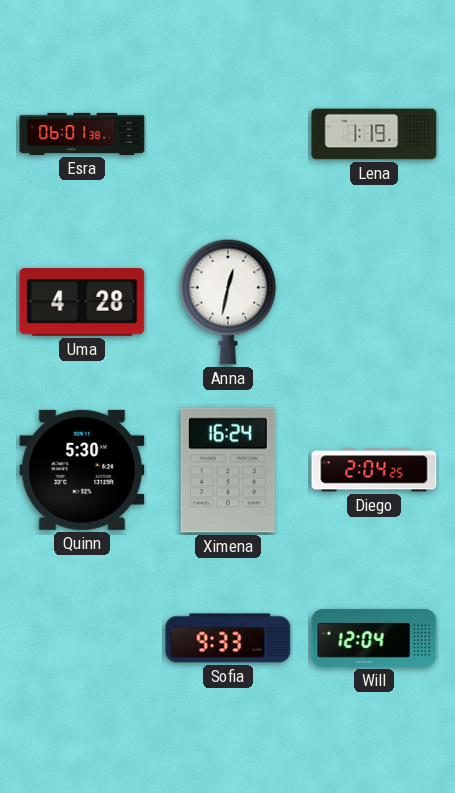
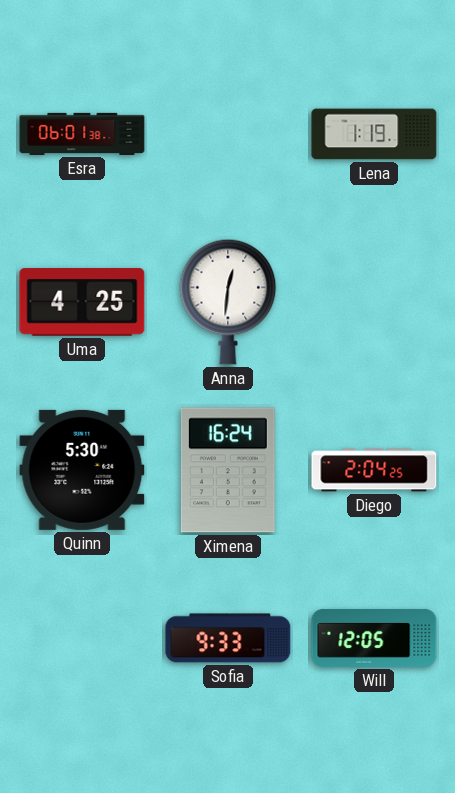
Uma: 4:28 -> 4:25 (82, 302)
Anna: 12:32 -> 12:31 (228, 302)
Will: 12:04 -> 12:05 (374, 638)
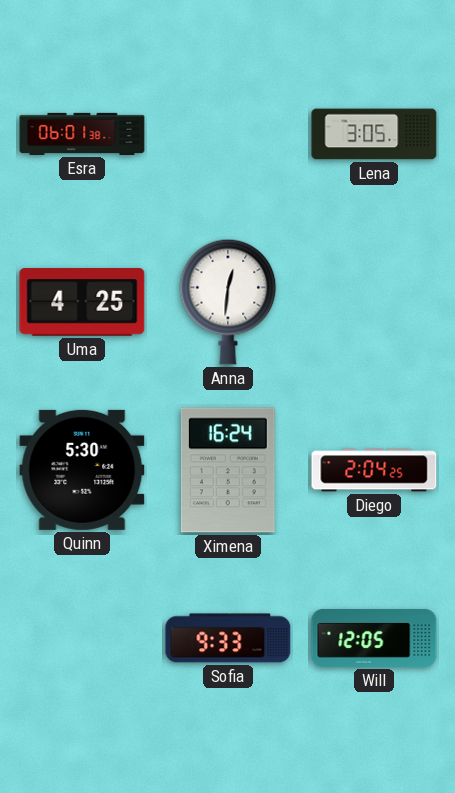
Lena: 1:19 -> 3:05 (374, 134)
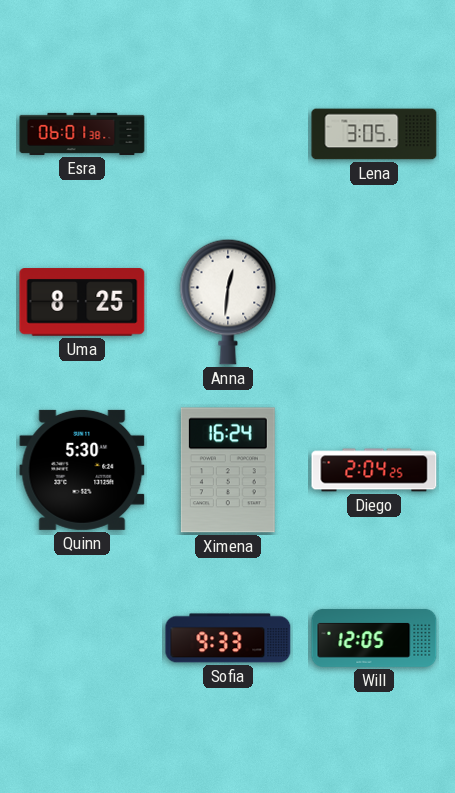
Uma: 4:25 -> 8:25 (82, 302)
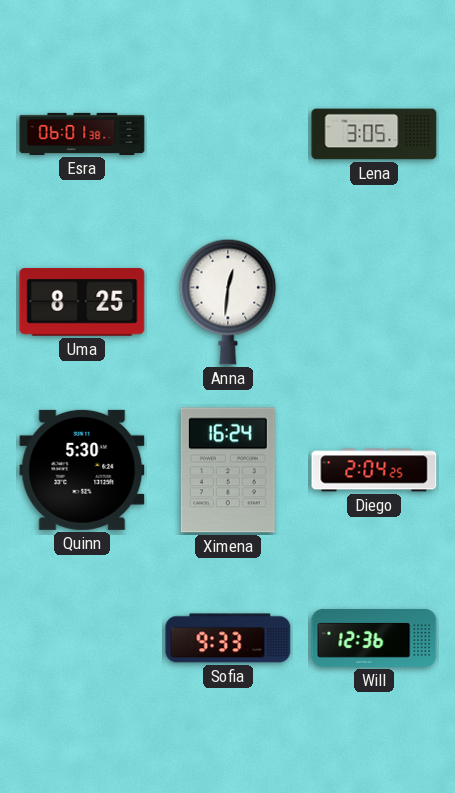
Will: 12:05 -> 12:36 (374, 638)
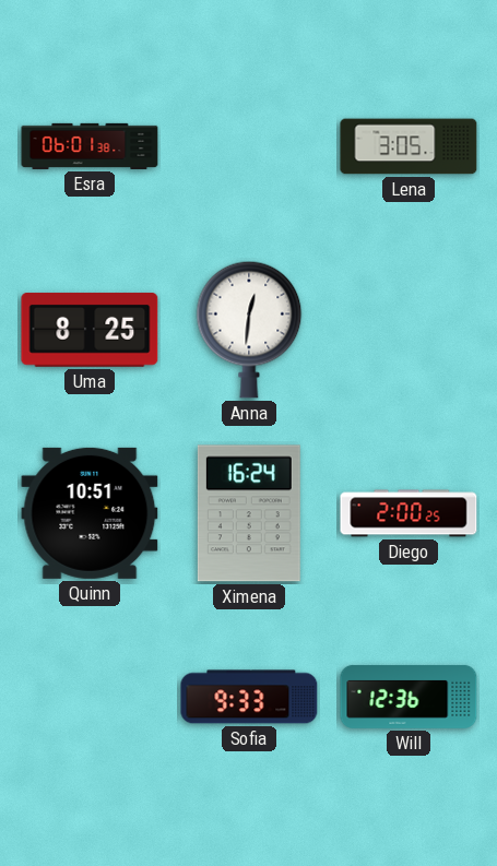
Quinn: 5:30 -> 10:51 (90, 513)
Diego: 2:04 -> 2:00 (409, 513)
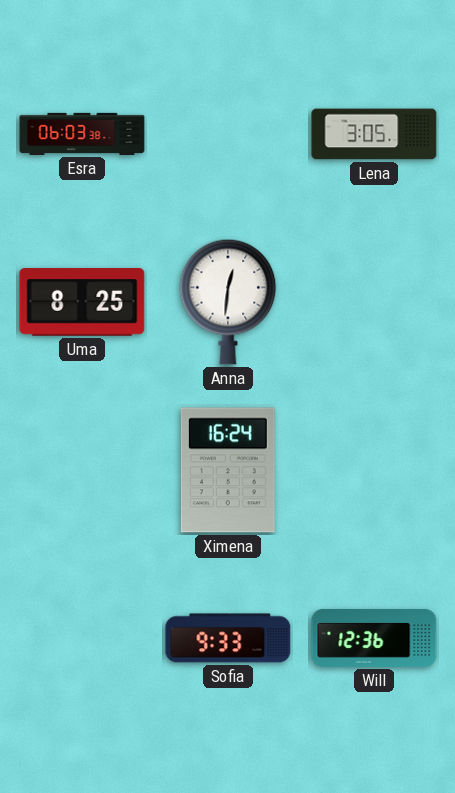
Esra: 06:01 -> 06:03 (82, 134)
Quinn: 10:51 -> none (90, 513)
Diego: 2:00 -> none (409, 513)
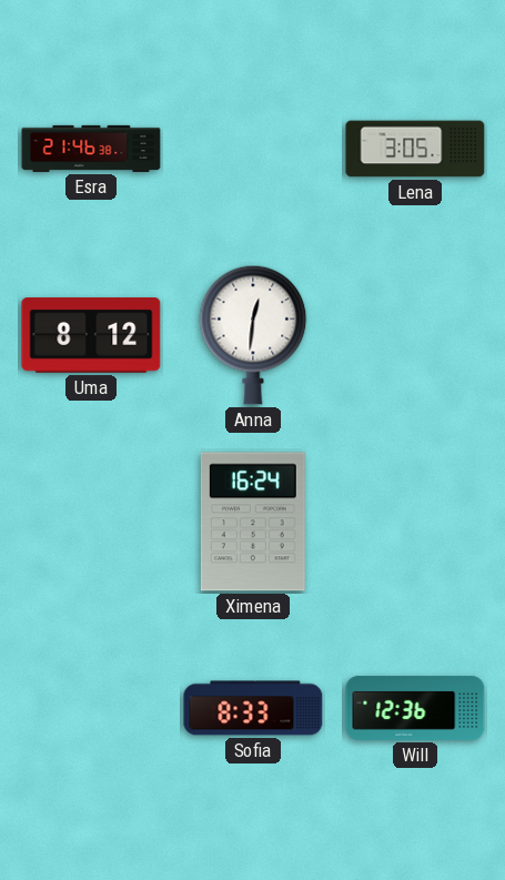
Esra: 06:03 -> 21:46 (91, 149)
Uma: 8:25 -> 8:12 (91, 335)
Sofia: 9:33 -> 8:33 (253, 708)
